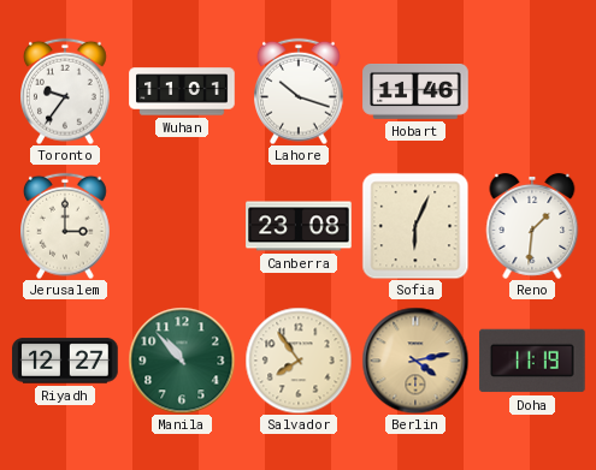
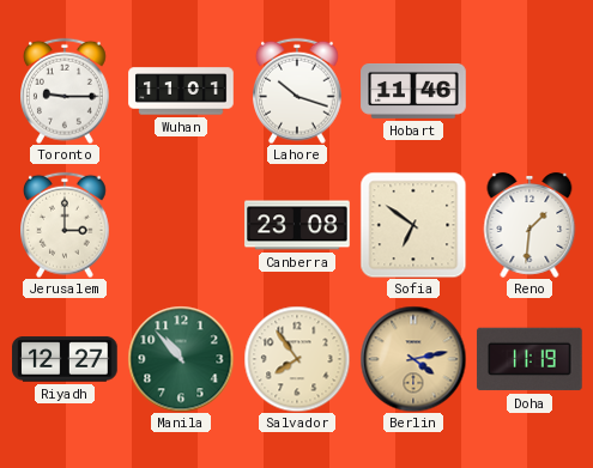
Toronto: 9:36 -> 9:15 (66, 91)
Sofia: 6:04 -> 6:51 (413, 225)
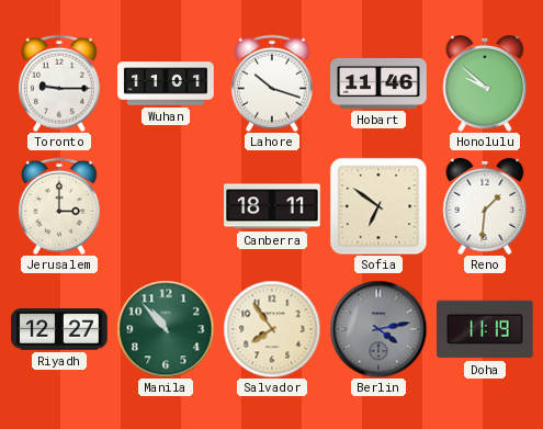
Honolulu: none -> 9:52 (485, 83)
Canberra: 23:08 -> 18:11 (272, 206)
Berlin dial: champagne -> grey (378, 329)
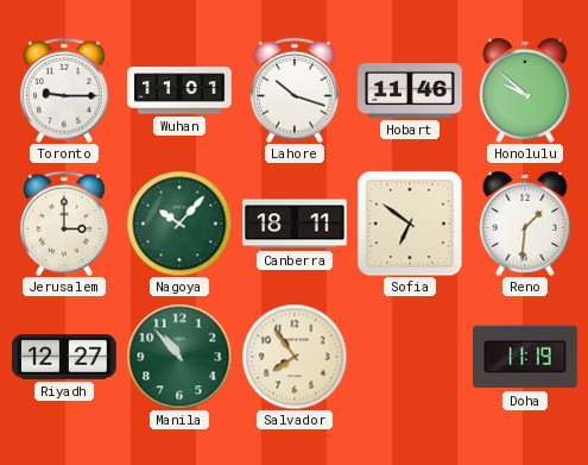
Nagoya: none -> 10:07 (179, 224)
Berlin: 4:13 -> none (378, 329)
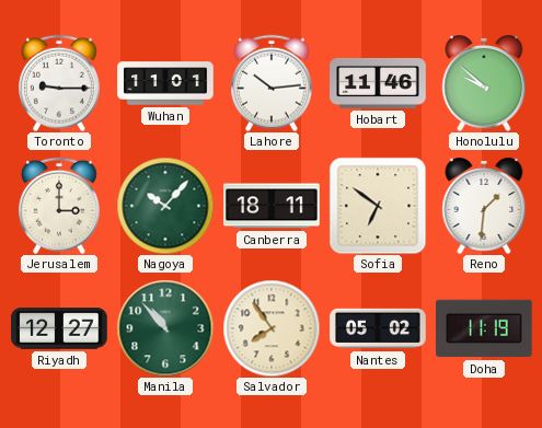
Lahore: 10:18 -> 10:14 (273, 83)
Nantes: none -> 05:02 (378, 328)
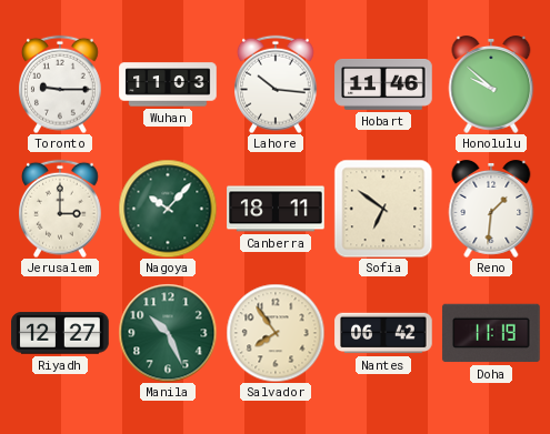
Wuhan: 11:01 -> 11:03 (168, 84)
Lahore: 10:14 -> 10:16 (277, 84)
Manila: 10:53 -> 10:26 (168, 333)
Nantes: 05:02 -> 06:42 (383, 333)
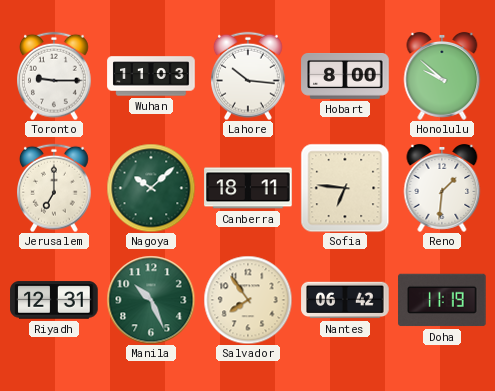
Hobart: 11:46 -> 8:00 (345, 77)
Jerusalem: 3:00 -> 7:00 (55, 188)
Nagoya: 10:07 -> 10:08 (151, 188)
Sofia: 6:51 -> 6:46 (345, 188)
Riyadh: 12:27 -> 12:31 (54, 300)
